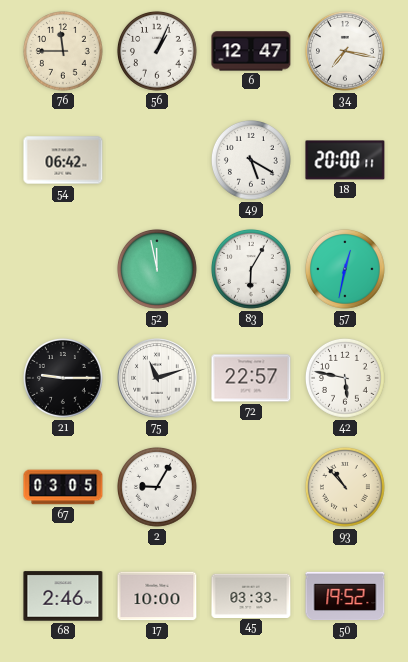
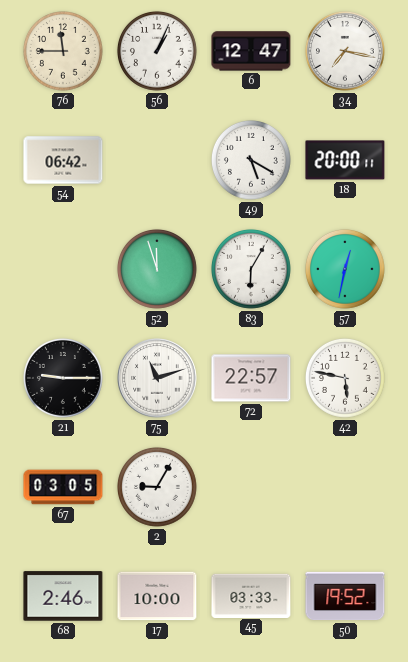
52: 11:58 -> 11:57 (157, 269)
93: 10:53 -> none (345, 487)
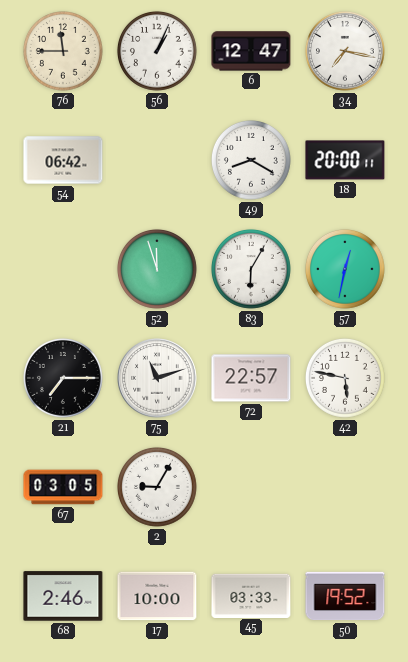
49: 5:20 -> 8:20 (251, 160)
21: 9:15 -> 7:15 (63, 378)
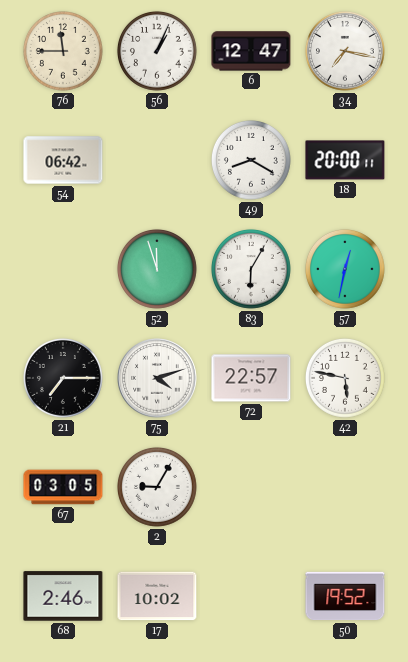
75: 11:12 -> 4:12 (157, 378)
17: 10:00 -> 10:02 (157, 596)
45: 03:33 -> none (251, 595)
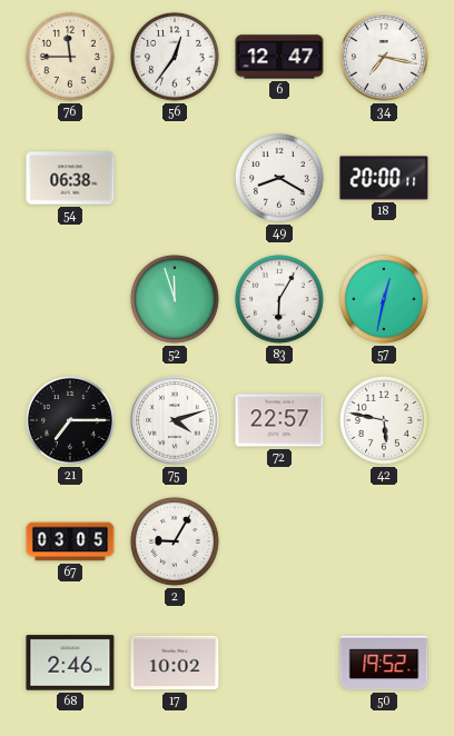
56: 1:04 -> 12:36 (175, 57)
54: 06:42 -> 06:38 (70, 178)
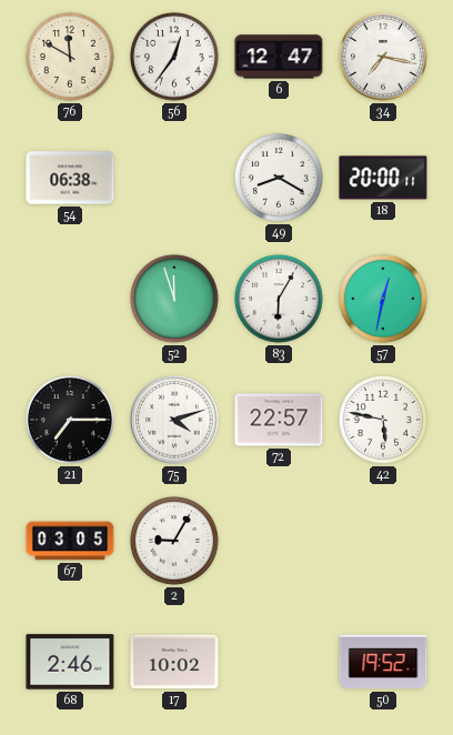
76: 11:45 -> 11:50 (70, 57)
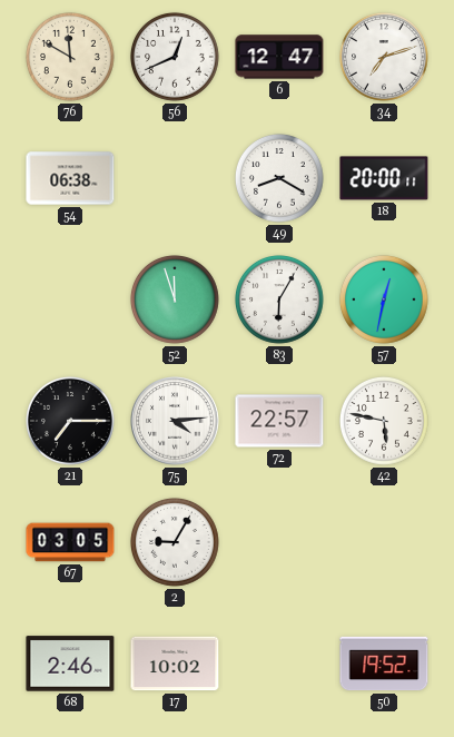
56: 12:36 -> 12:41 (175, 57)
34: 7:17 -> 7:12 (384, 57)
75: 4:12 -> 4:14 (175, 421)
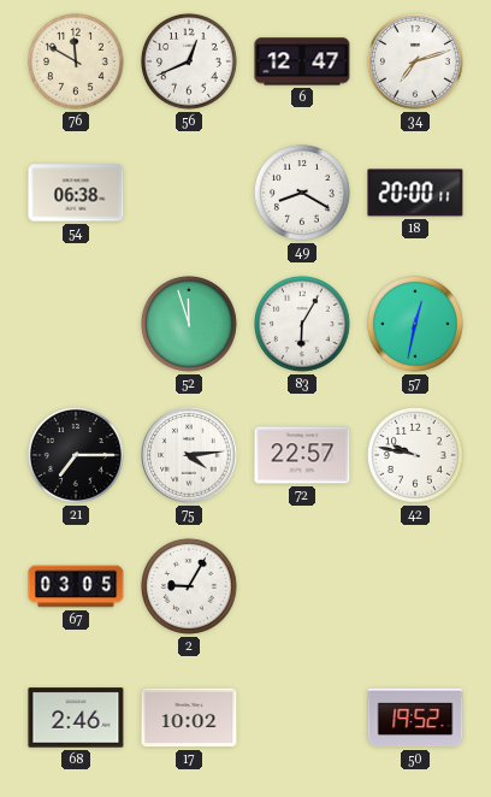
42: 5:47 -> 9:47 (415, 455)
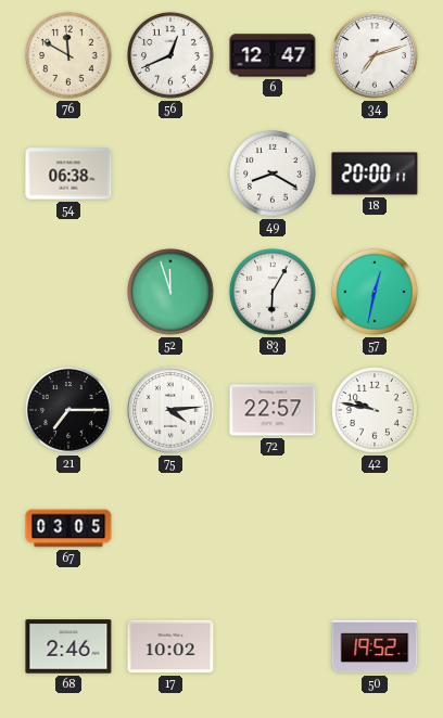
2: 9:05 -> none (189, 586)
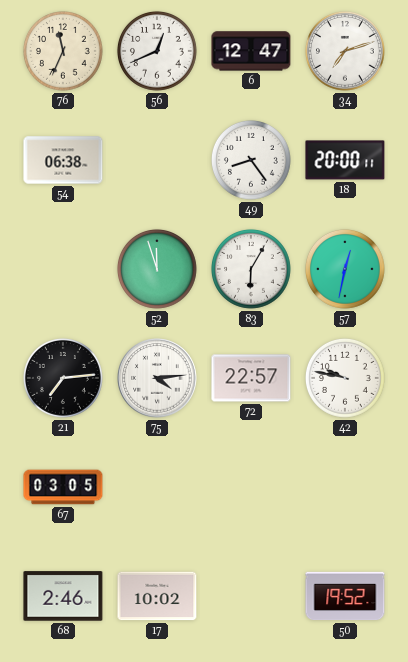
76: 11:50 -> 11:34 (63, 51)
49: 8:20 -> 8:24 (251, 160)
21: 7:15 -> 7:14 (63, 378)
